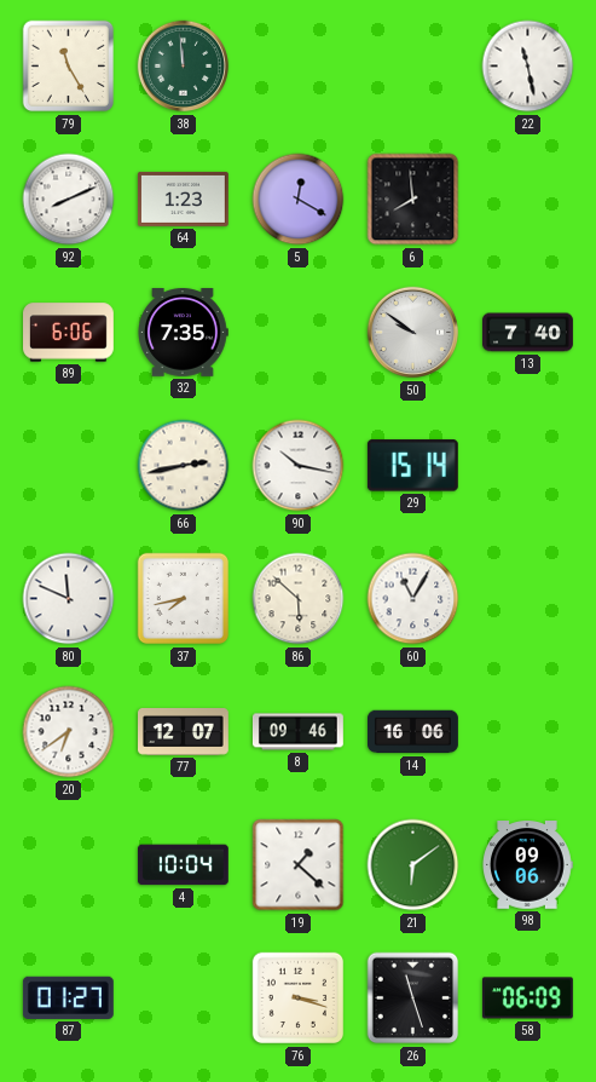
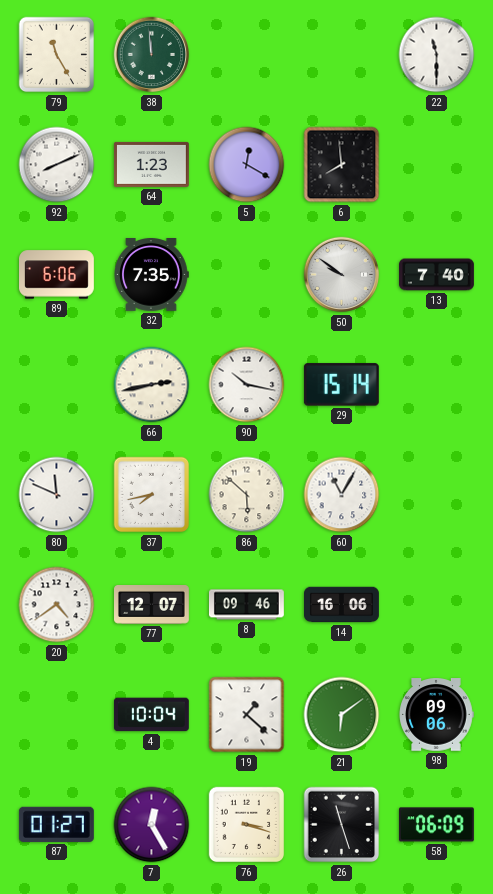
22: 11:28 -> 11:30 (437, 55)
20: 6:39 -> 4:39 (57, 605)
7: none -> 12:25 (152, 825)
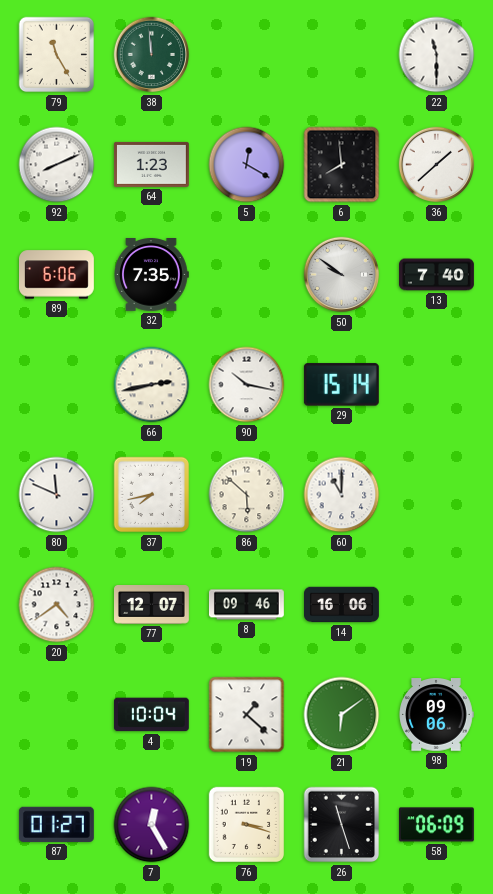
36: none -> 1:38 (437, 165)
60: 11:05 -> 11:00 (342, 495)
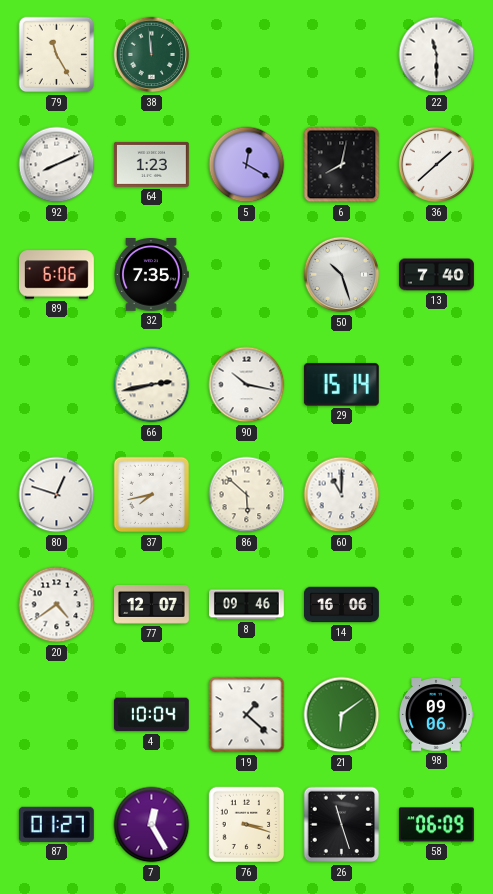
6: 7:59 -> 8:02 (342, 165)
50: 9:51 -> 10:27 (342, 275)
80: 11:49 -> 12:48 (57, 495)
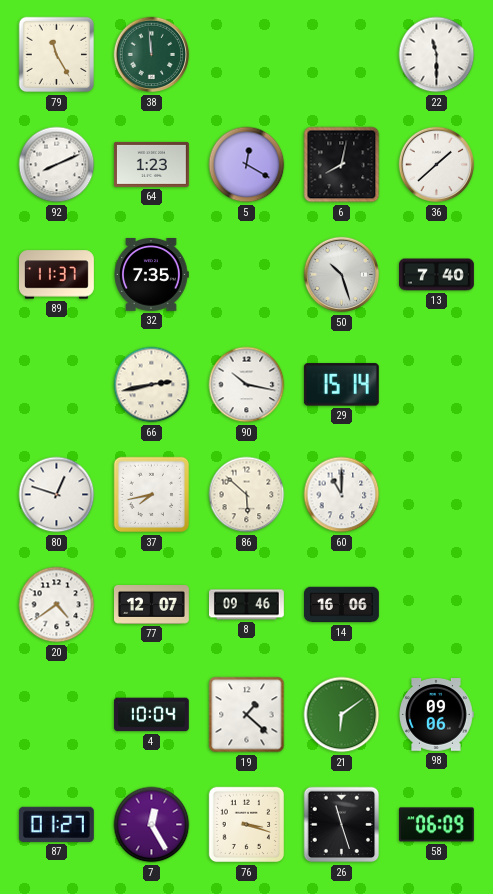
89: 6:06 -> 11:37 (57, 275)
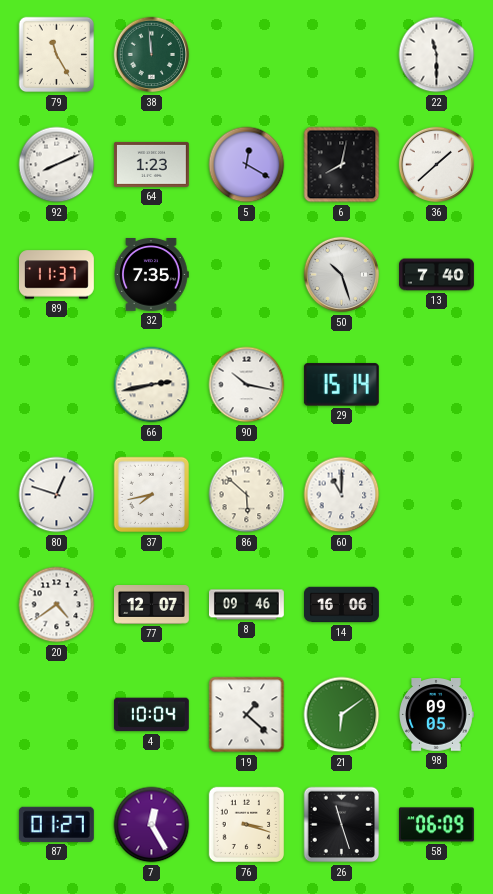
98: 09:06 -> 09:05 (436, 715)
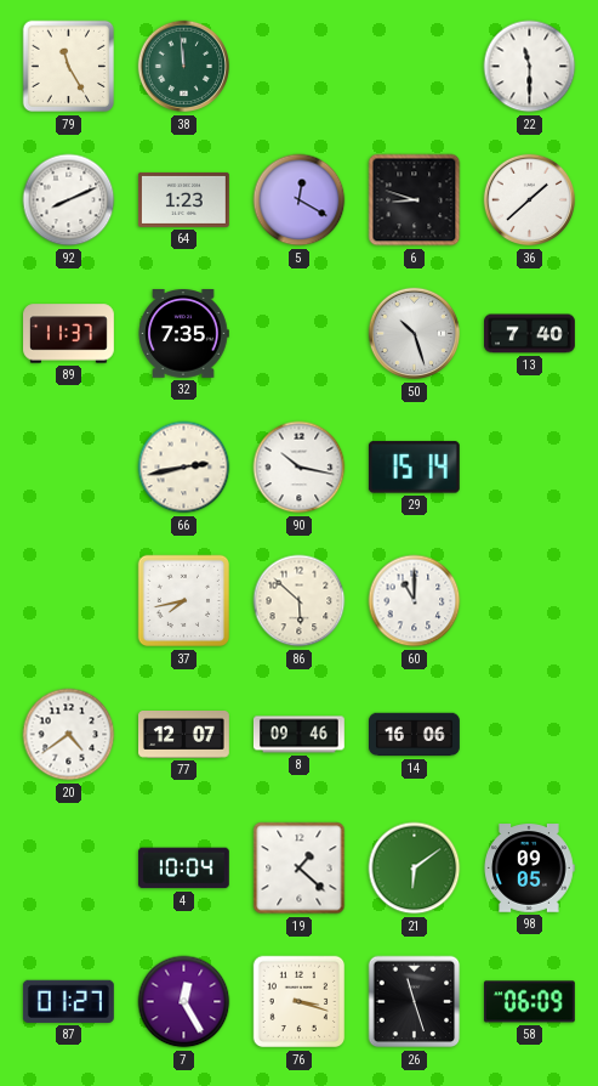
6: 8:02 -> 8:48 (415, 200)
80: 12:48 -> none (57, 495)
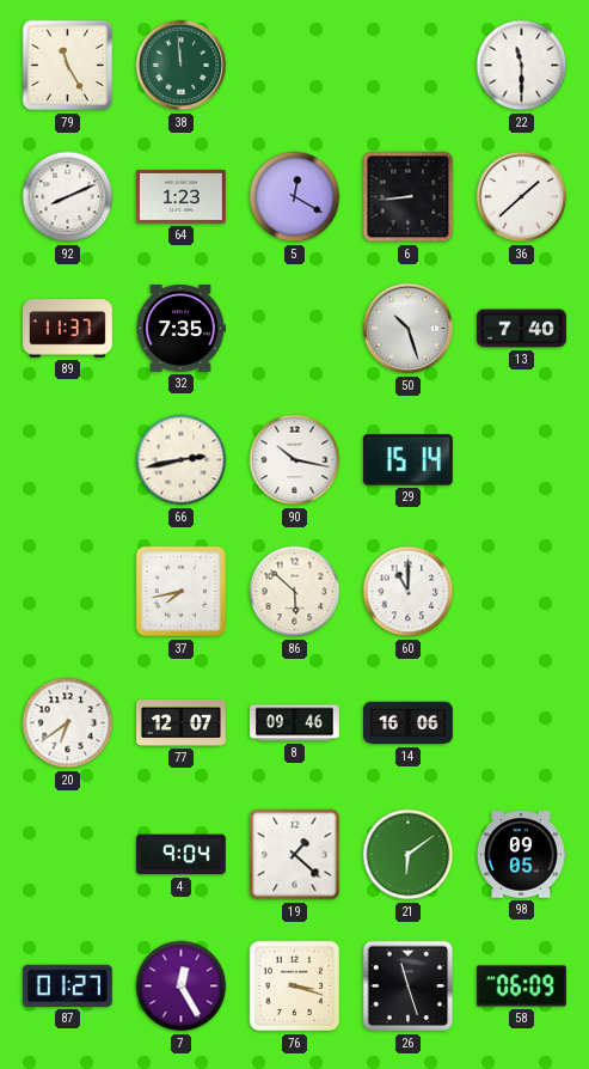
6: 8:48 -> 8:44 (409, 197)
20: 4:39 -> 6:39 (68, 723)
4: 10:04 -> 9:04 (180, 855)
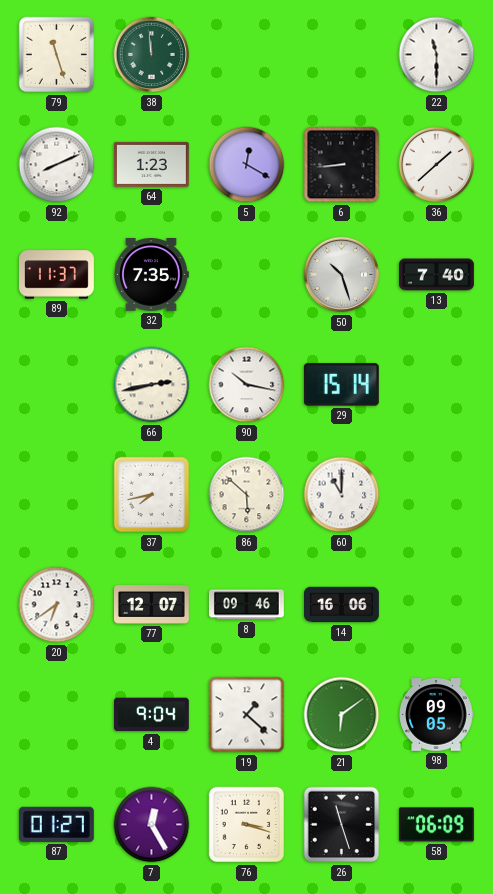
79: 11:25 -> 11:27 (57, 55)
